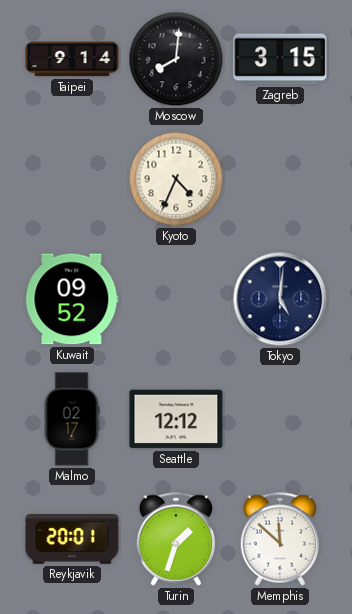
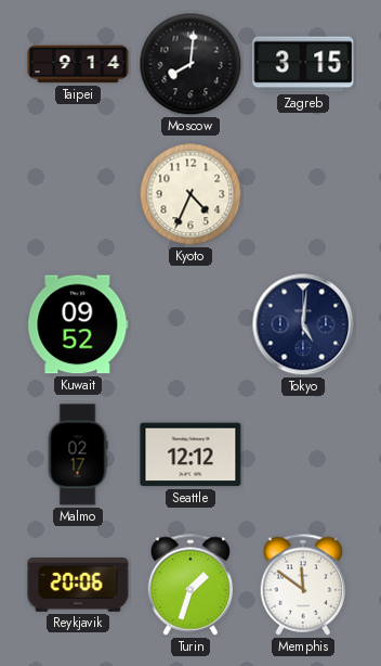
Reykjavik: 20:01 -> 20:06 (78, 586)
Memphis: 11:52 -> 11:51 (303, 585)
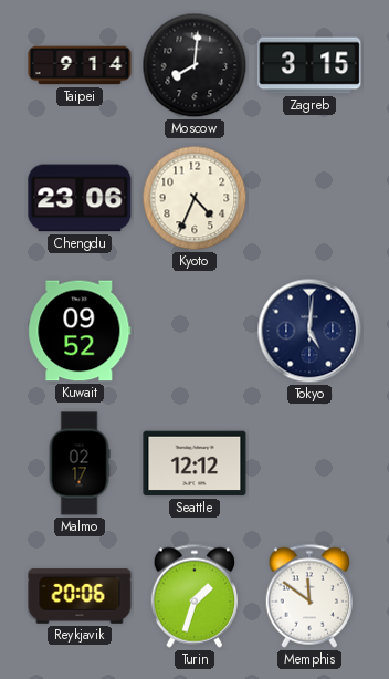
Chengdu: none -> 23:06 (80, 198)
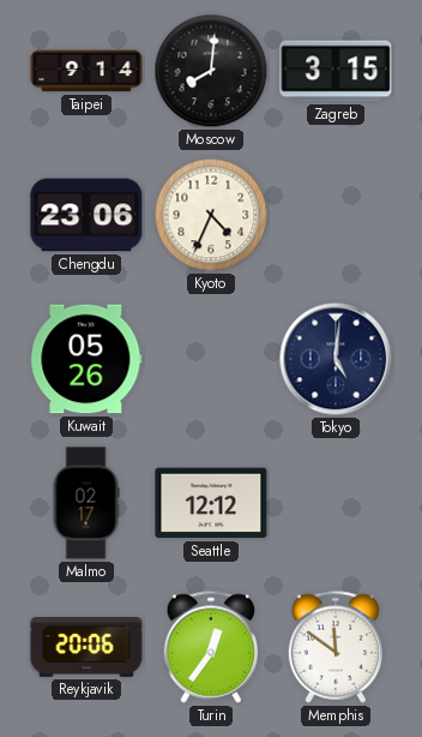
Kuwait: 09:52 -> 05:26 (86, 359)
Turin: 1:33 -> 12:36 (211, 647)
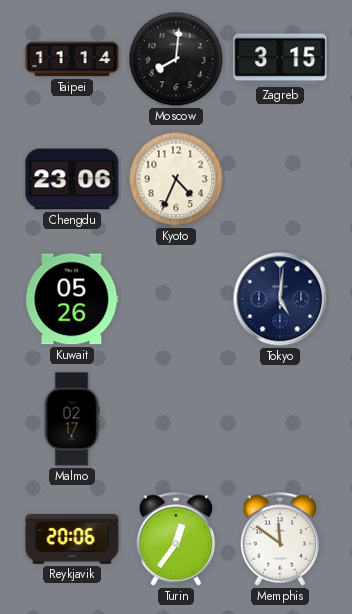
Taipei: 9:14 -> 11:14 (72, 59)
Seattle: 12:12 -> none (211, 503)
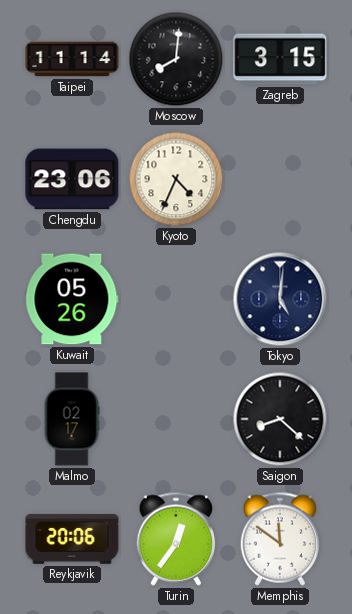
Saigon: none -> 8:22 (280, 419)
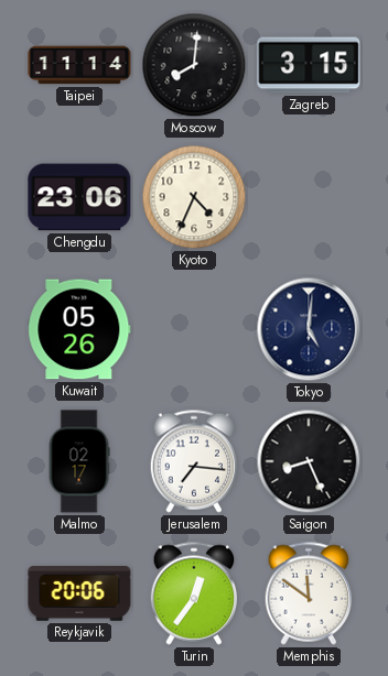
Jerusalem: none -> 7:16 (194, 461)
Saigon: 8:22 -> 8:26 (309, 461)
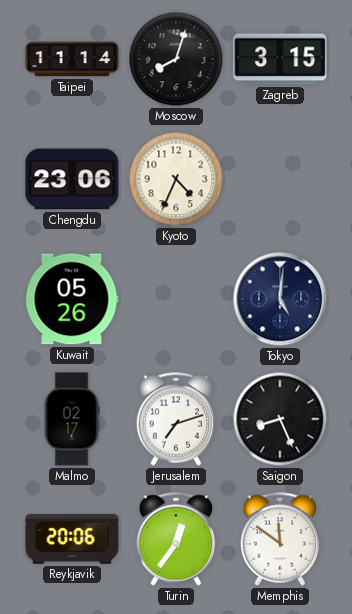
Moscow: 8:01 -> 8:03 (176, 59)
Jerusalem: 7:16 -> 7:12 (176, 419)
